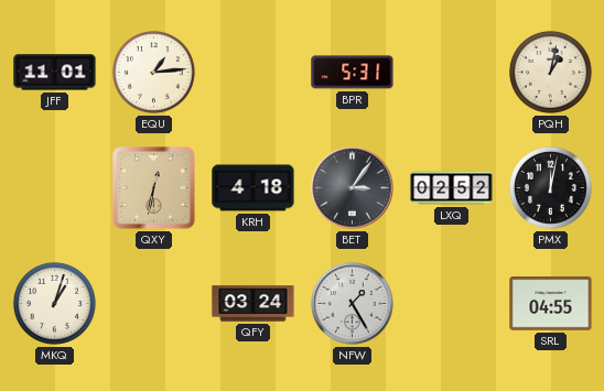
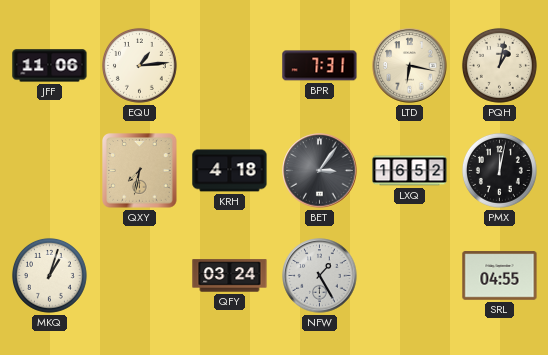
JFF: 11:01 -> 11:06 (50, 66)
BPR: 5:31 -> 7:31 (320, 66)
LTD: none -> 6:17 (410, 66)
QXY: 12:32 -> 7:32 (140, 171)
LXQ: 02:52 -> 16:52 (410, 171)
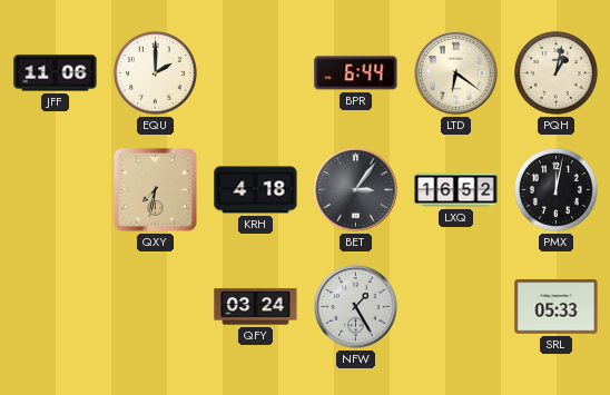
EQU: 1:14 -> 2:00 (155, 72)
BPR: 7:31 -> 6:44 (356, 73)
LTD: 6:17 -> 6:21 (456, 73)
MKQ: 1:03 -> none (49, 275)
SRL: 04:55 -> 05:33 (557, 307)
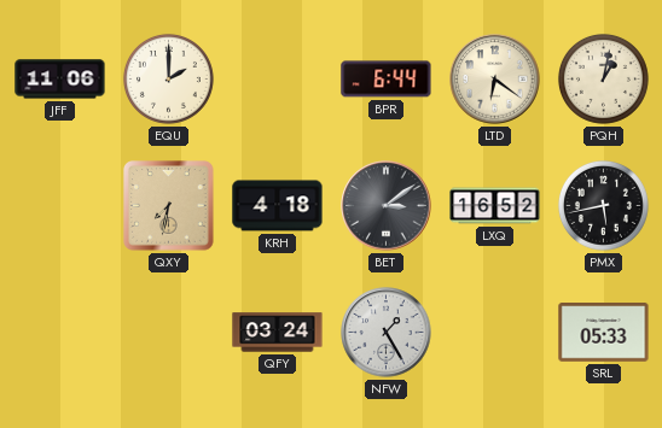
BET: 3:06 -> 3:09 (387, 206)
PMX: 12:02 -> 5:43 (603, 205)
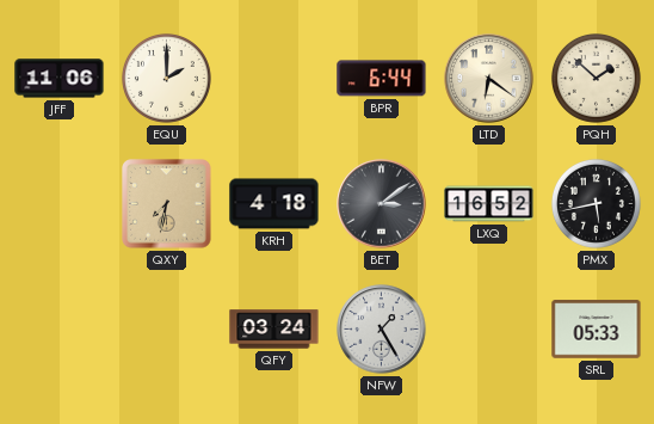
PQH: 1:02 -> 1:52 (596, 78)
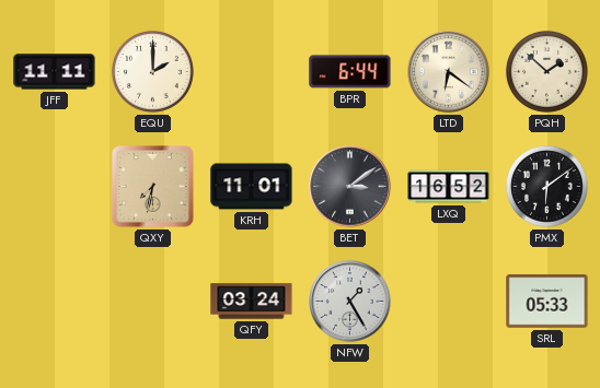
JFF: 11:06 -> 11:11 (55, 72)
KRH: 4:18 -> 11:01 (252, 187)
PMX: 5:43 -> 6:09 (546, 186)
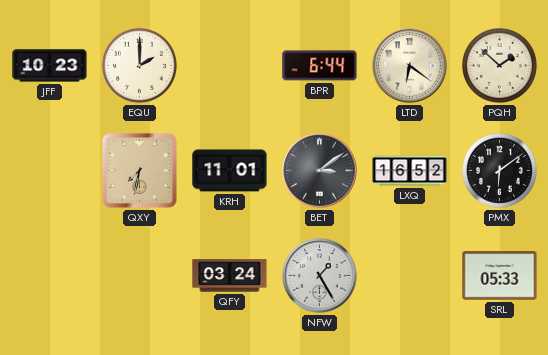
JFF: 11:11 -> 10:23 (50, 66)
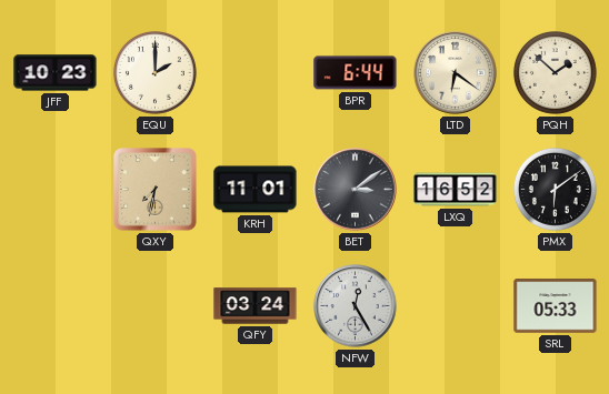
NFW: 1:25 -> 12:25 (356, 306)
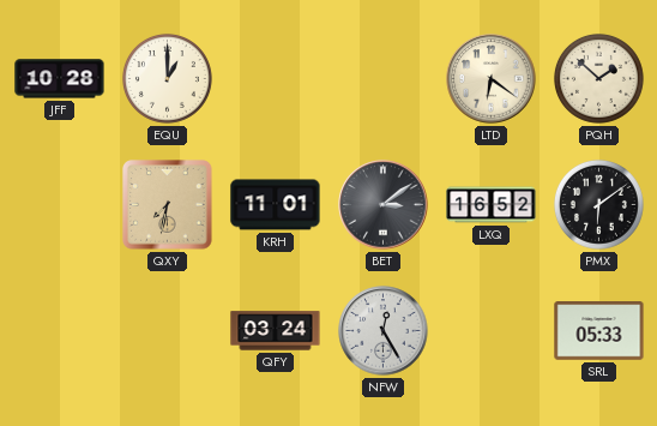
JFF: 10:23 -> 10:28 (60, 79)
EQU: 2:00 -> 1:00 (167, 78)
BPR: 6:44 -> none (356, 73)
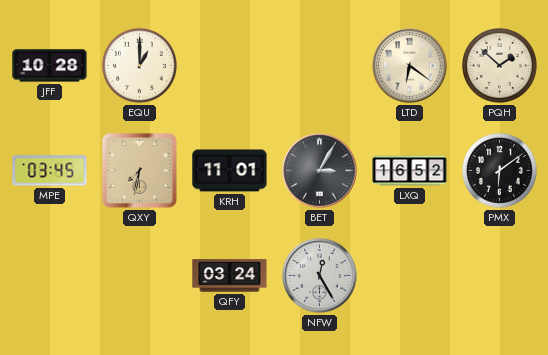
MPE: none -> 03:45 (50, 171)
BET: 3:09 -> 3:05 (320, 171)
SRL: 05:33 -> none (599, 331)
